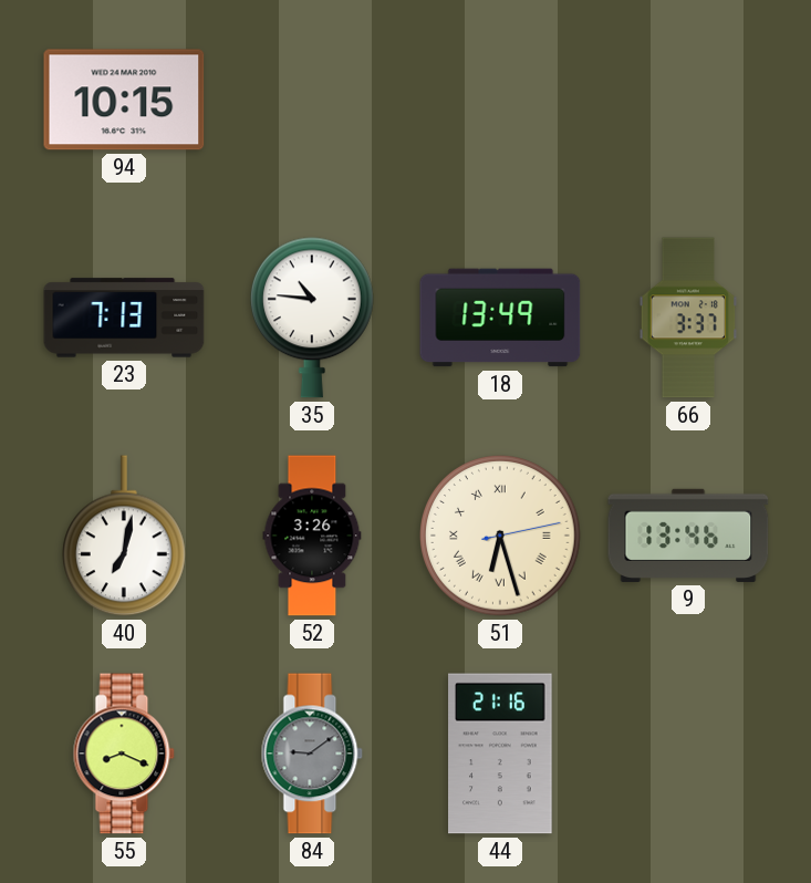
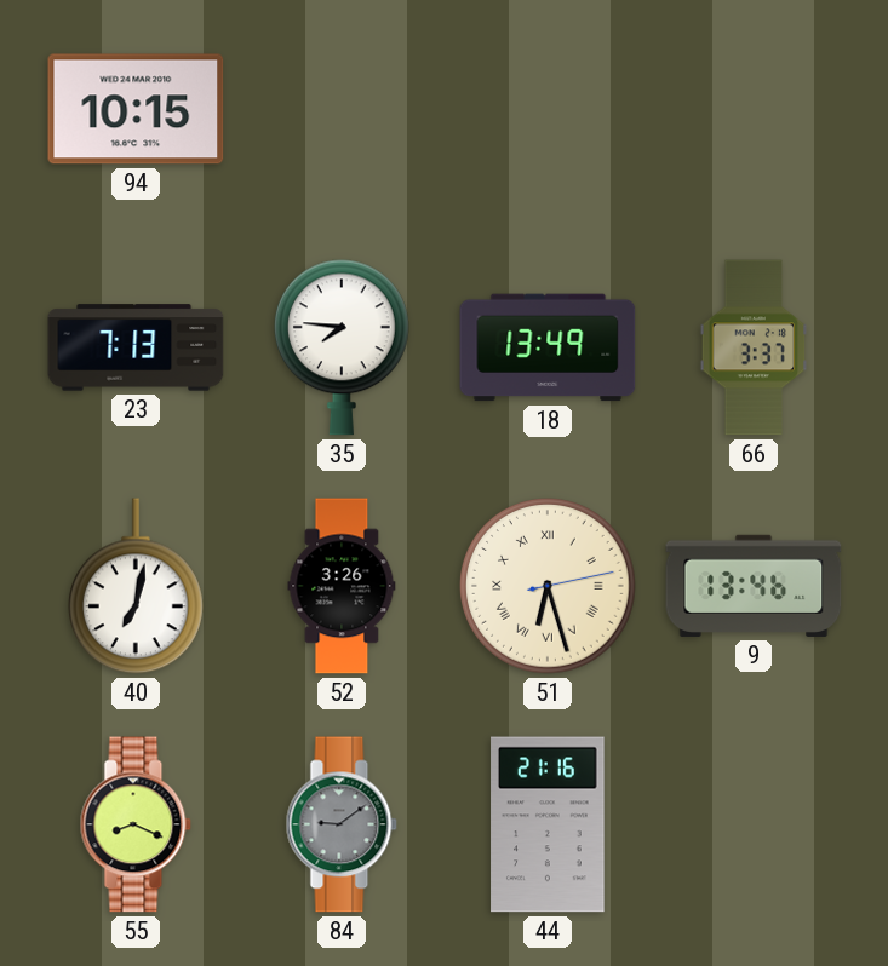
35: 10:46 -> 7:46 (342, 347)
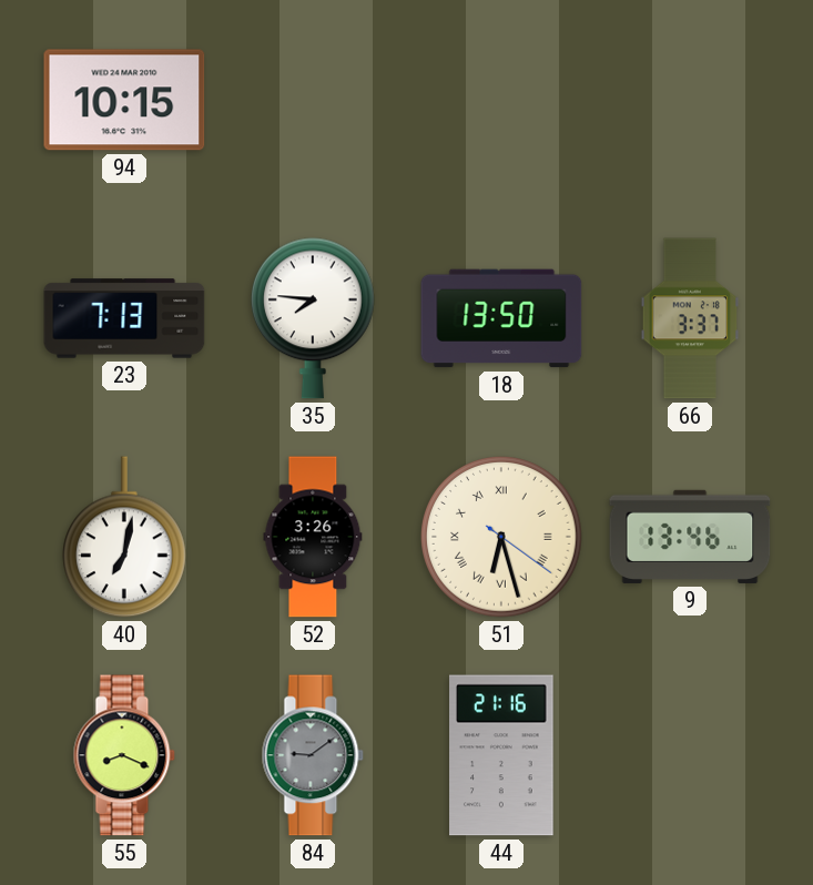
18: 13:49 -> 13:50 (501, 318)
51: 6:27:13 -> 6:27:21 (502, 538)
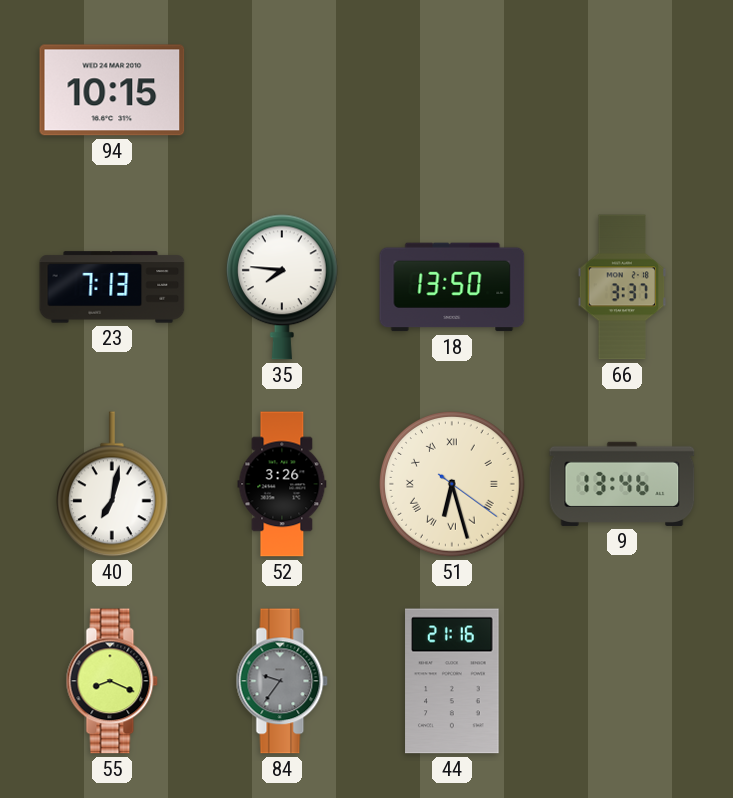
84: 9:09 -> 9:36 (282, 681)
